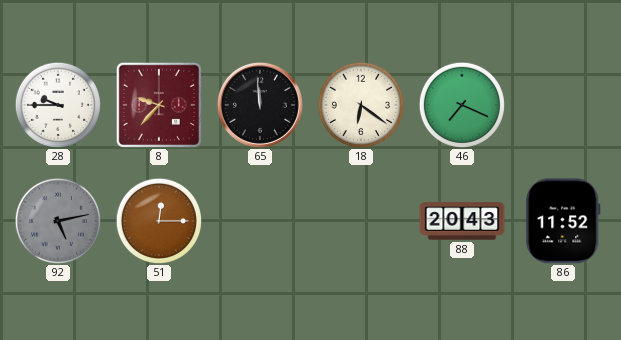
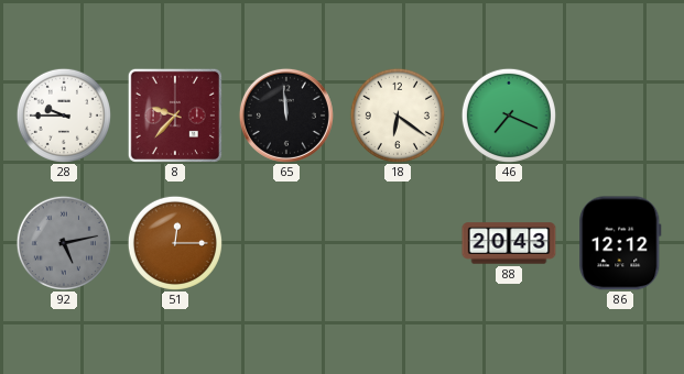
86: 11:52 -> 12:12 (620, 243)
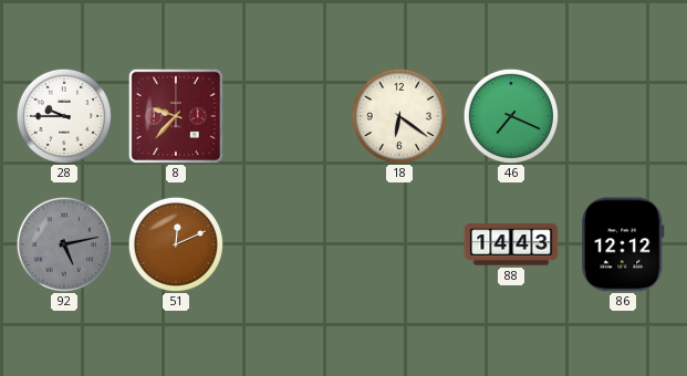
65: 11:59 -> none (286, 116)
51: 12:15 -> 12:11 (176, 244)
88: 20:43 -> 14:43 (511, 244)
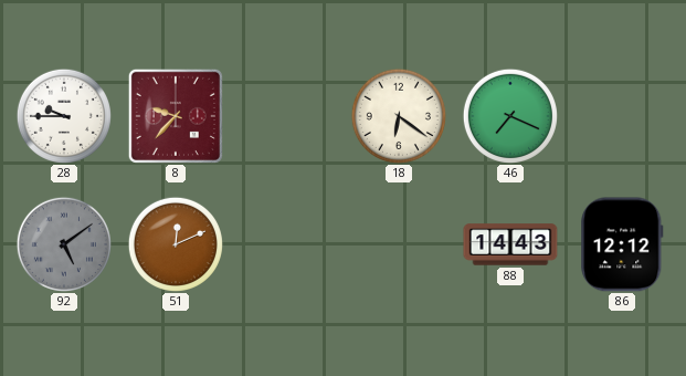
92: 5:13 -> 5:09 (64, 244)
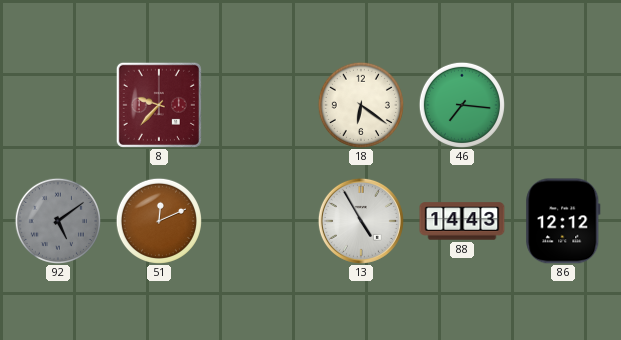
28: 9:45 -> none (64, 116)
46: 7:19 -> 7:16 (462, 105)
13: none -> 4:55 (361, 221)
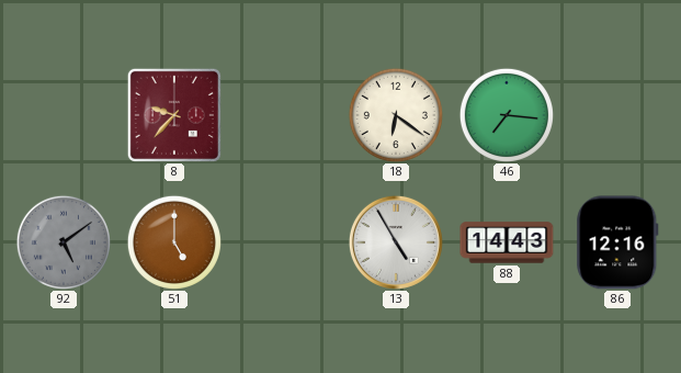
51: 12:11 -> 5:00 (174, 242)
86: 12:12 -> 12:16 (617, 242)
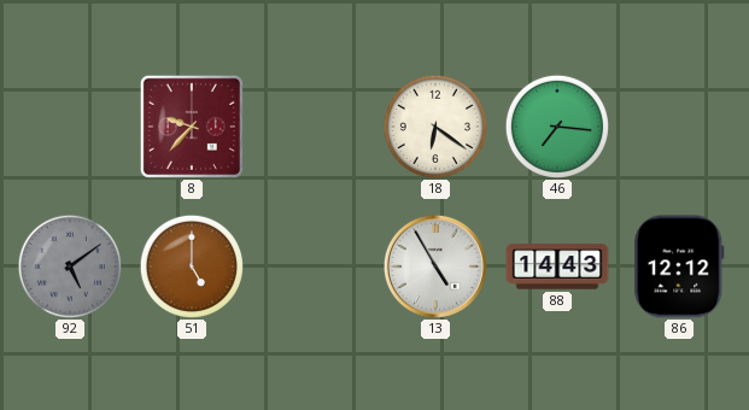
86: 12:16 -> 12:12 (679, 266)
